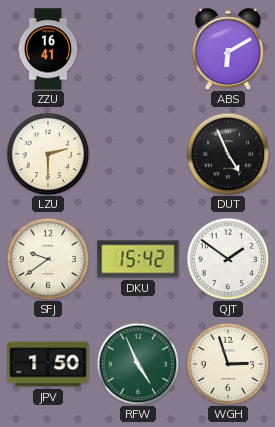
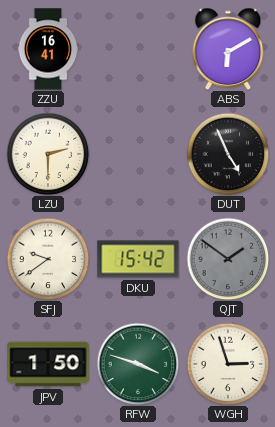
QJT dial: white -> grey (228, 259)
RFW: 4:56 -> 3:48 (138, 364)
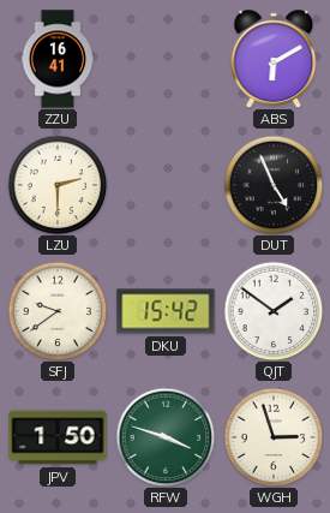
QJT dial: grey -> white (274, 311)
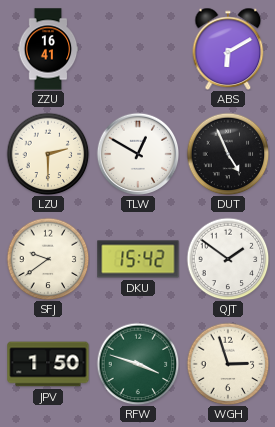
TLW: none -> 12:50 (138, 154)
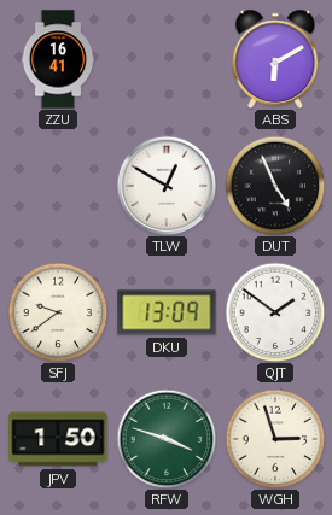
LZU: 2:30 -> none (48, 154)
DKU: 15:42 -> 13:09 (167, 312)
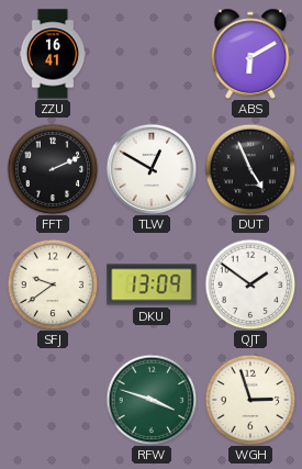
FFT: none -> 2:11 (53, 169)
JPV: 1:50 -> none (58, 439)
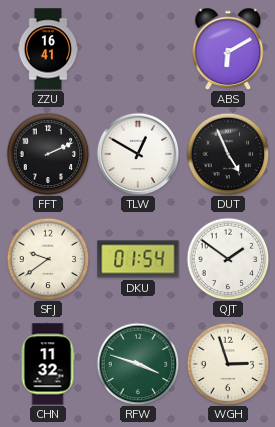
DKU: 13:09 -> 01:54 (138, 259)
CHN: none -> 11:32 (48, 364)
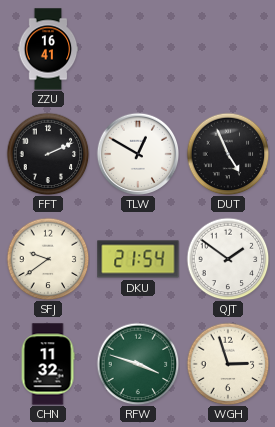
ABS: 6:10 -> none (228, 49)
DKU: 01:54 -> 21:54 (138, 259)
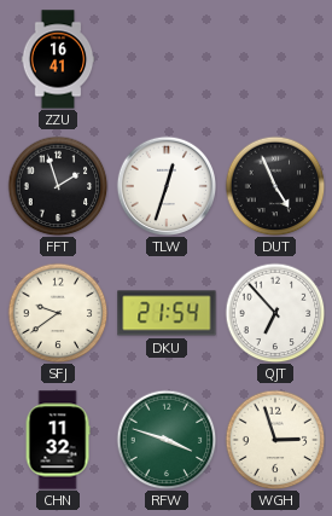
FFT: 2:11 -> 1:57 (58, 186)
TLW: 12:50 -> 12:33 (167, 186)
QJT: 1:51 -> 6:53 (275, 313)
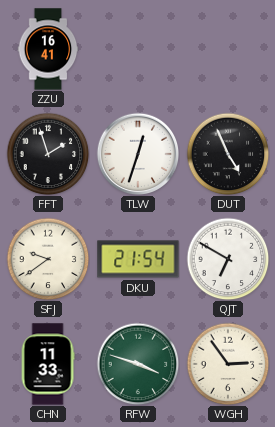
QJT: 6:53 -> 6:50 (228, 259)
CHN: 11:32 -> 11:33 (48, 364)
WGH: 2:57 -> 2:54 (228, 364)
